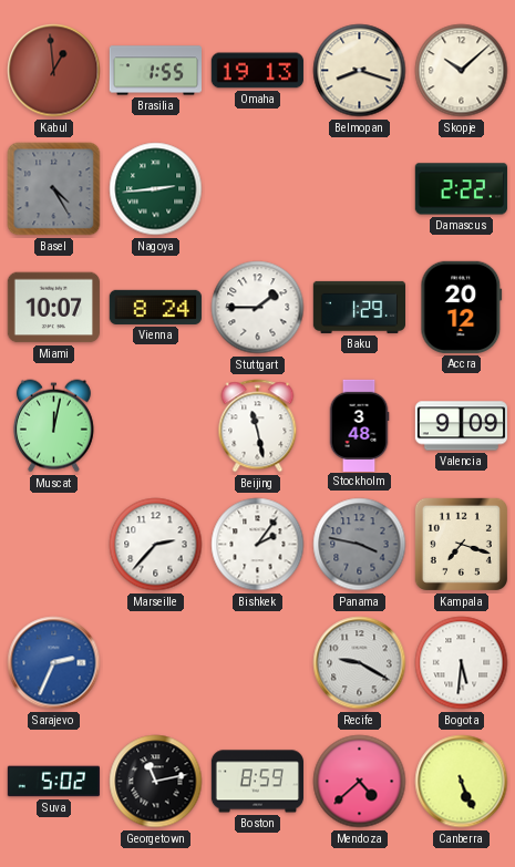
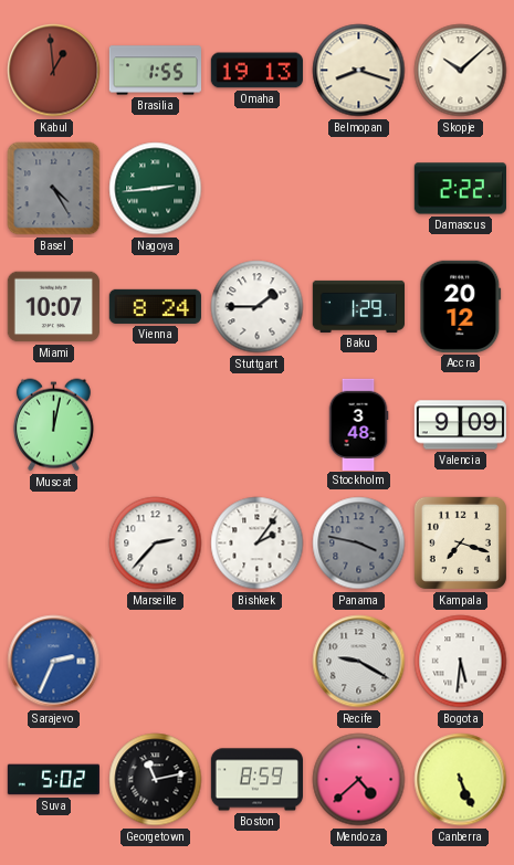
Beijing: 11:28 -> none (258, 426)
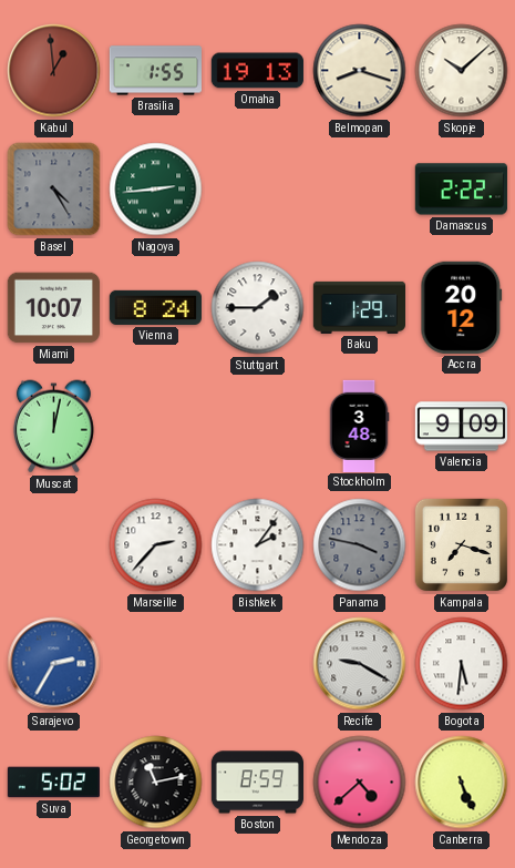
Sarajevo: 2:34 -> 2:35 (54, 664)
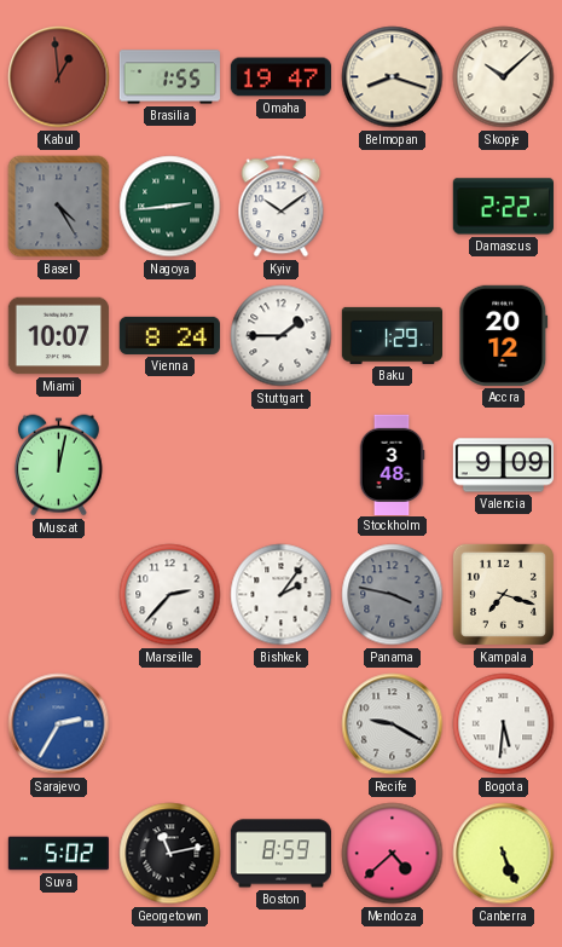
Omaha: 19:13 -> 19:47 (280, 77)
Kyiv: none -> 10:09 (282, 207)
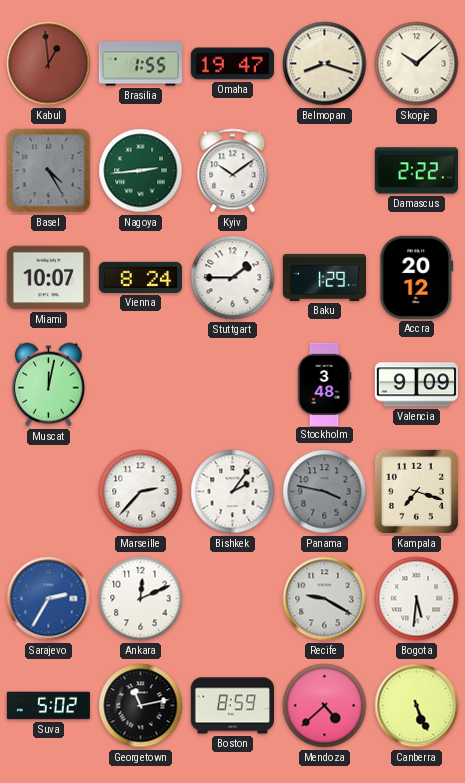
Ankara: none -> 12:11 (141, 599)
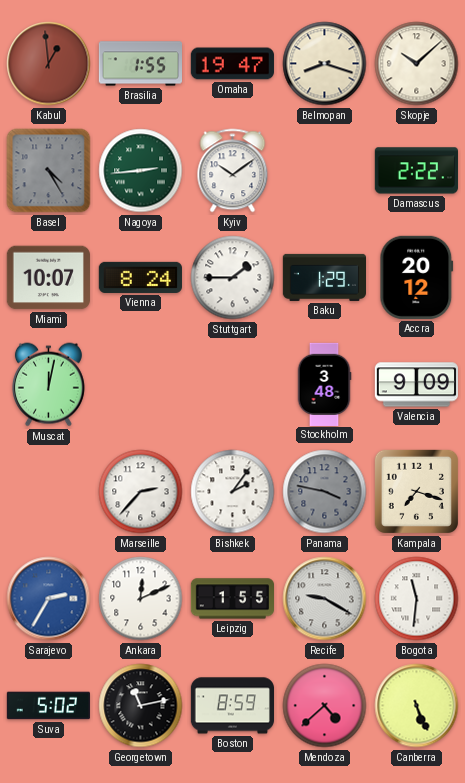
Leipzig: none -> 1:55 (232, 599)
Bogota: 5:31 -> 11:31 (417, 599)
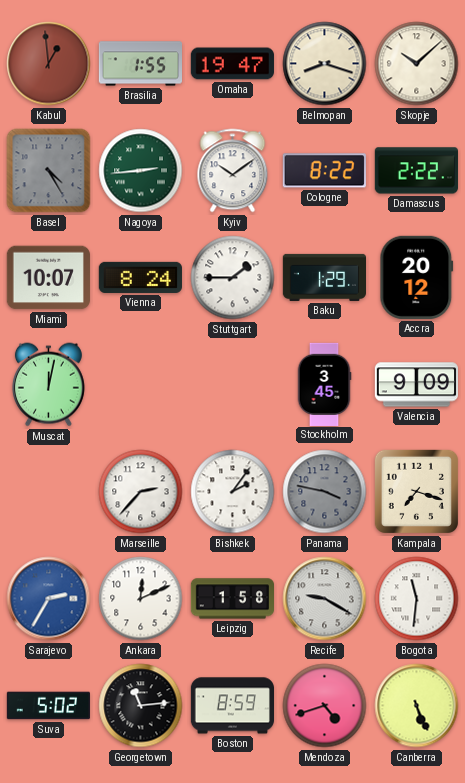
Cologne: none -> 8:22 (324, 171)
Stockholm: 3:48 -> 3:45 (324, 384)
Leipzig: 1:55 -> 1:58 (232, 599)
Georgetown: 11:13 -> 11:14 (141, 706)
Mendoza: 4:38 -> 4:42 (325, 706)
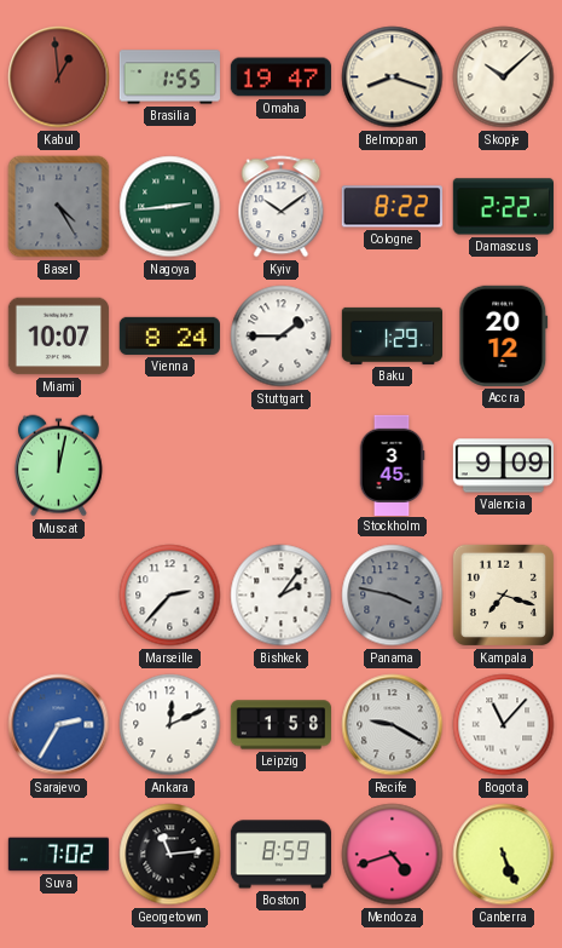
Bogota: 11:31 -> 11:07 (504, 725)
Suva: 5:02 -> 7:02 (58, 855)
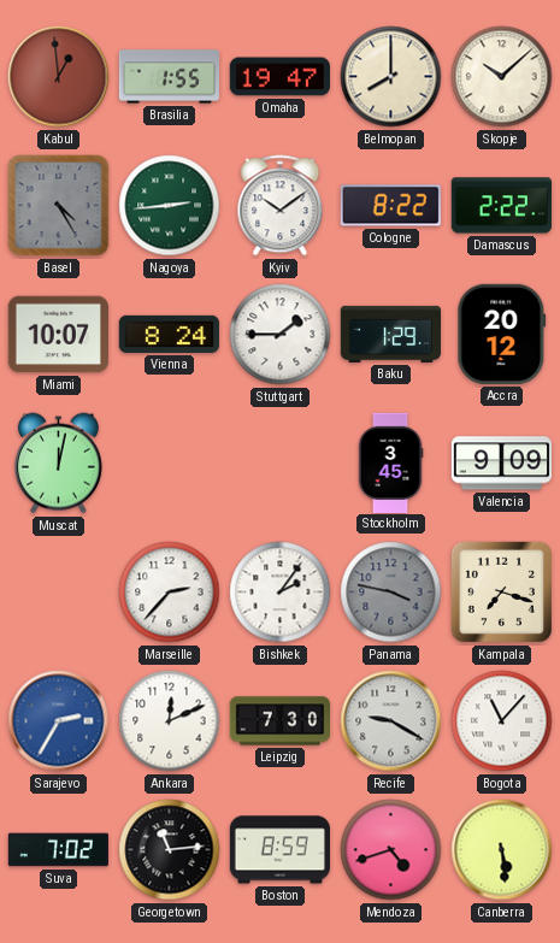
Belmopan: 8:18 -> 8:00 (391, 77)
Leipzig: 1:58 -> 7:30 (279, 721)
Canberra: 5:26 -> 5:29 (502, 850)
